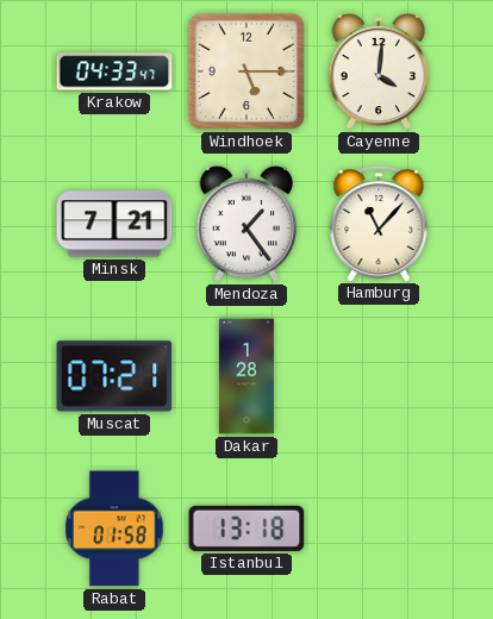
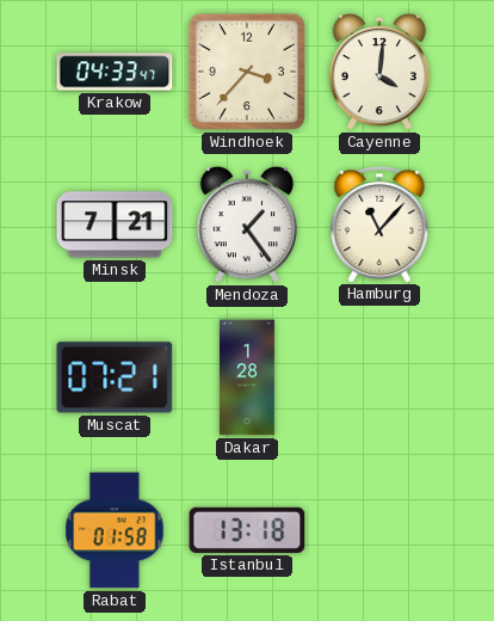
Windhoek: 5:15 -> 3:37 (247, 72)
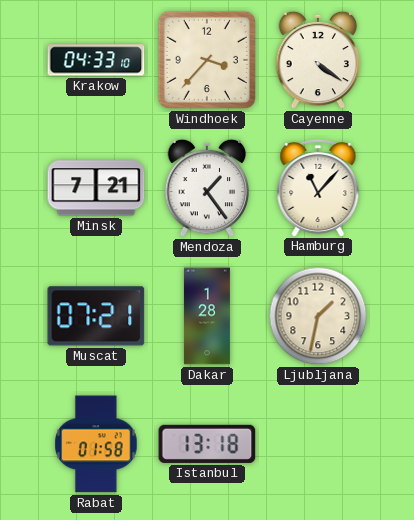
Krakow: 04:33:47 -> 04:33:10 (96, 60)
Cayenne: 4:01 -> 4:21 (318, 60)
Ljubljana: none -> 1:32 (318, 316)
